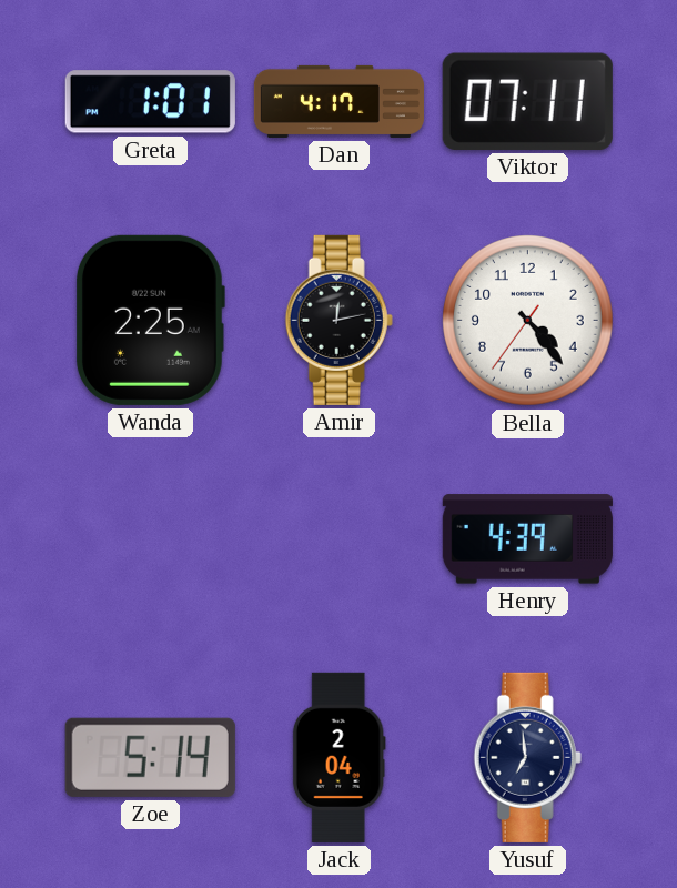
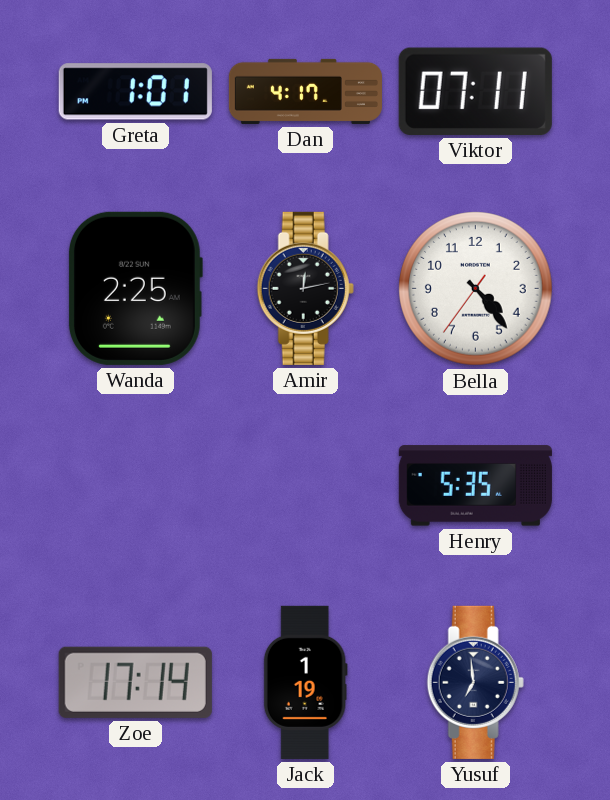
Henry: 4:39 -> 5:35 (475, 486)
Zoe: 5:14 -> 17:14 (135, 682)
Jack: 2:04 -> 1:19 (305, 682)
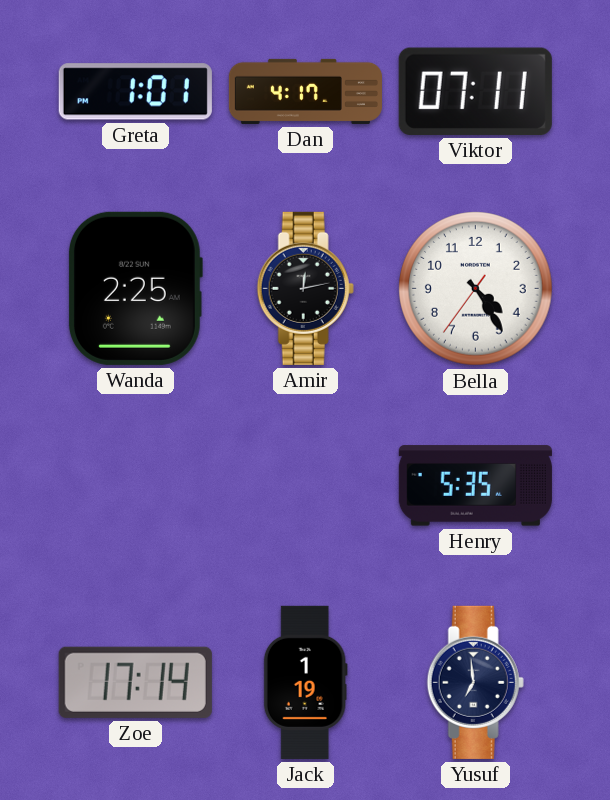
Bella: 4:23 -> 4:24 (476, 289)
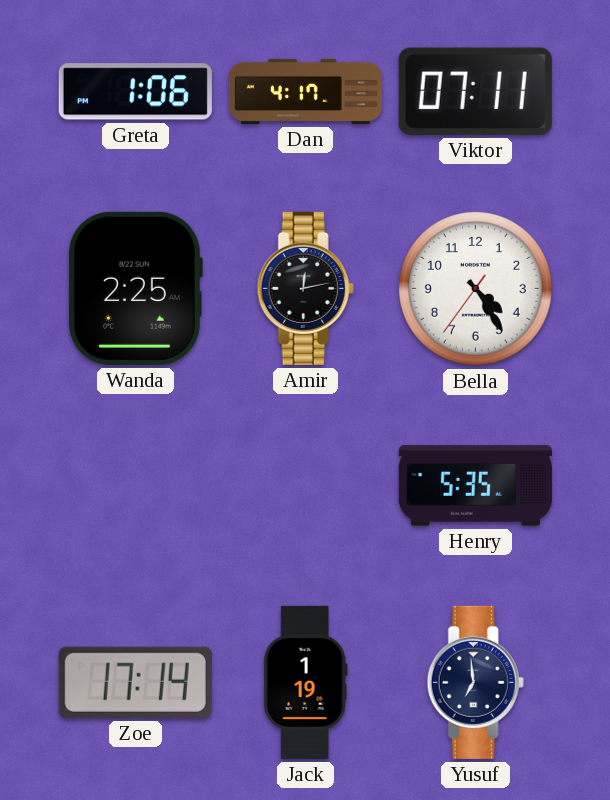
Greta: 1:01 -> 1:06 (135, 92)
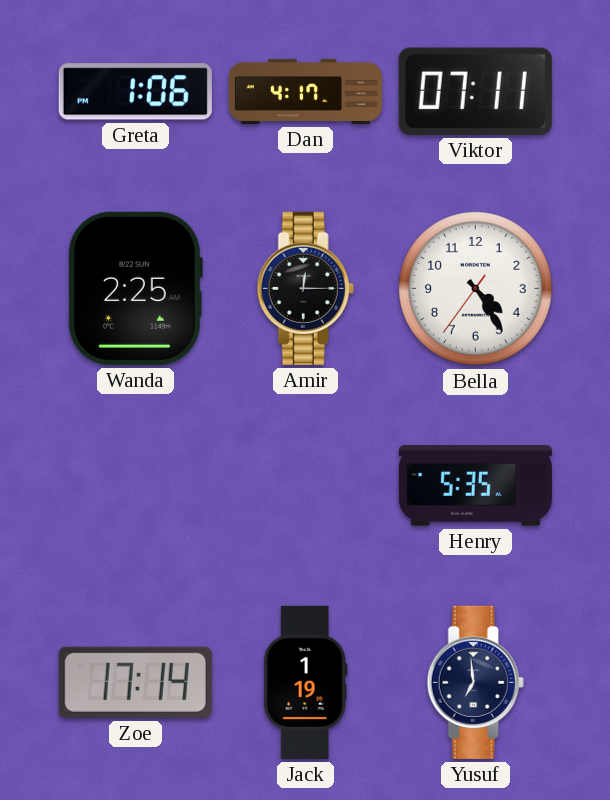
Amir: 12:13 -> 12:15 (305, 288)
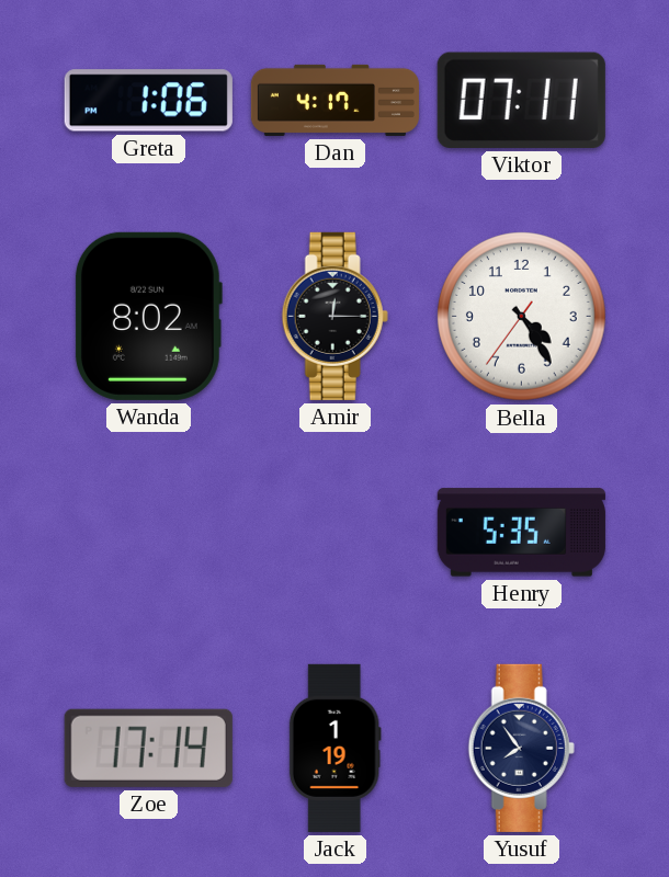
Wanda: 2:25 -> 8:02 (148, 316)
Yusuf: 6:59 -> 7:54 (521, 748)
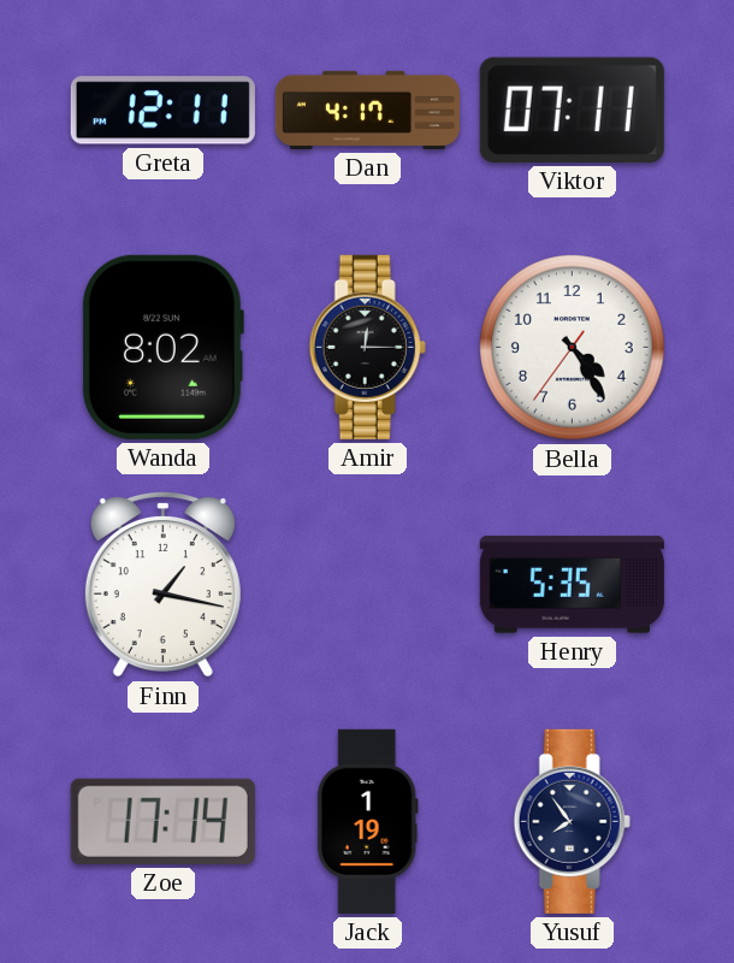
Greta: 1:06 -> 12:11 (162, 111)
Finn: none -> 1:17 (162, 585)
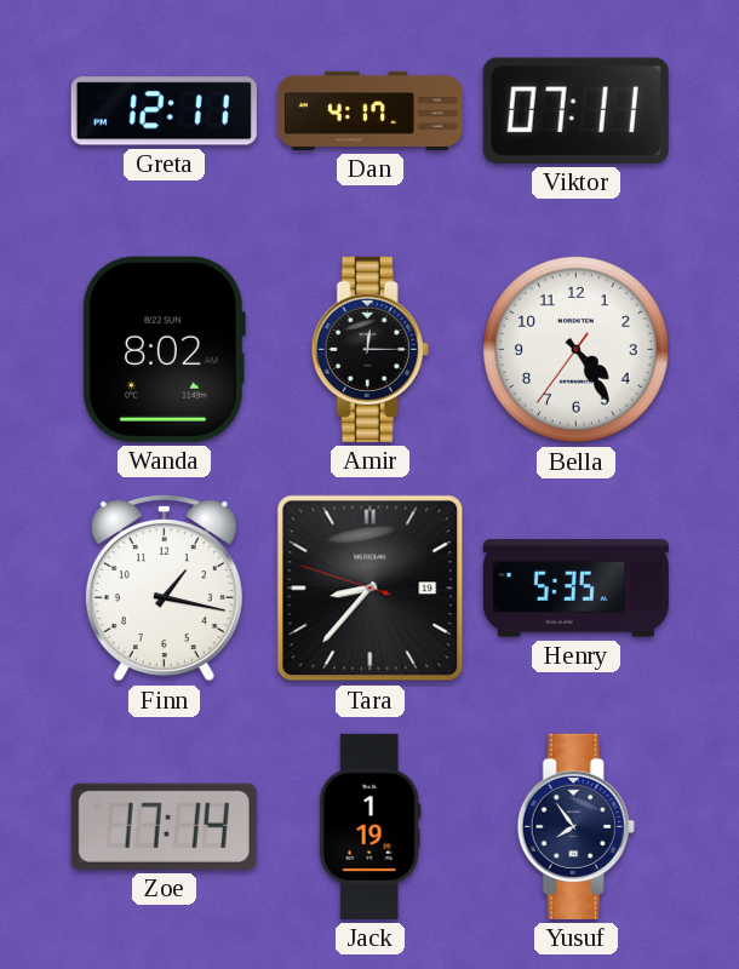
Tara: none -> 8:36 (371, 589)
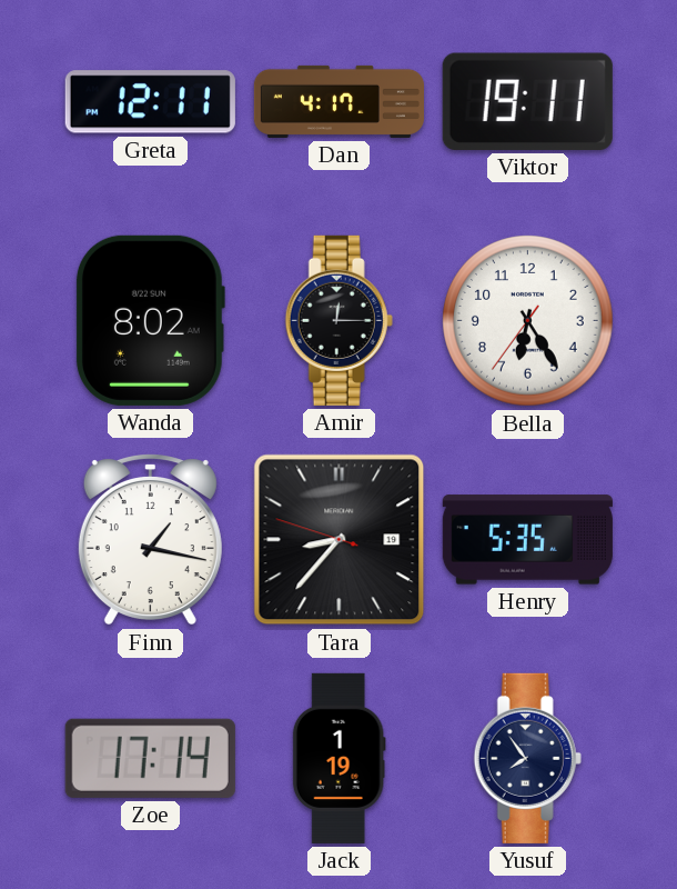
Viktor: 07:11 -> 19:11 (527, 101)
Bella: 4:24 -> 6:24 (528, 321)
